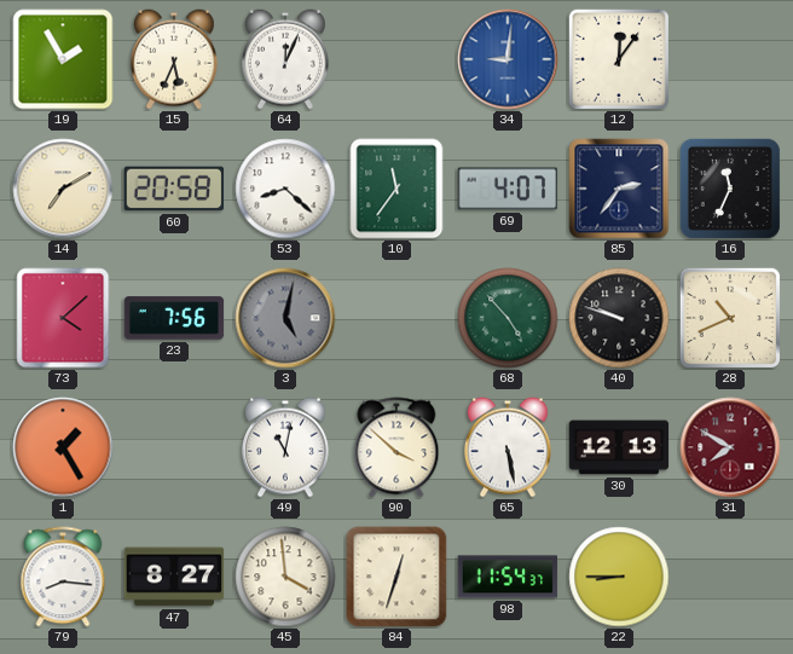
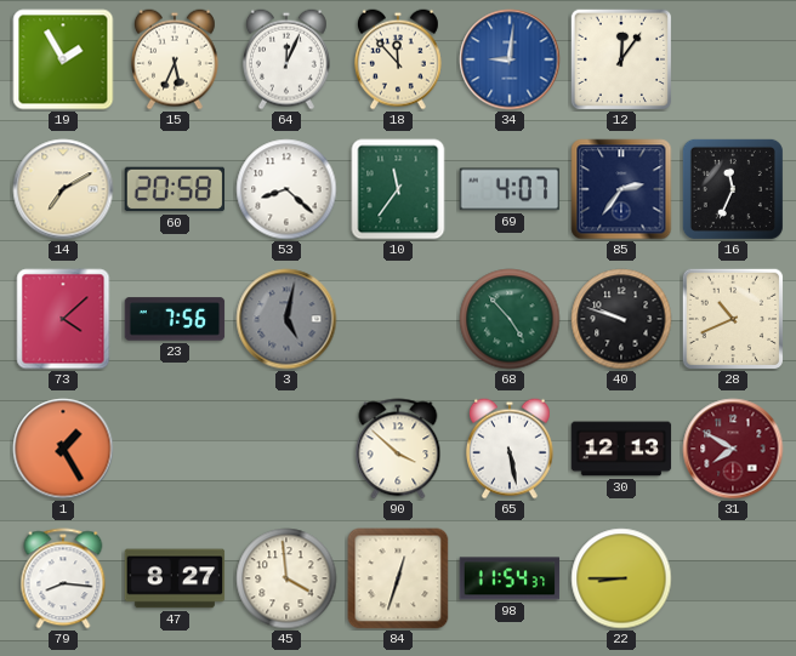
18: none -> 11:53 (398, 59)
49: 11:02 -> none (285, 447)
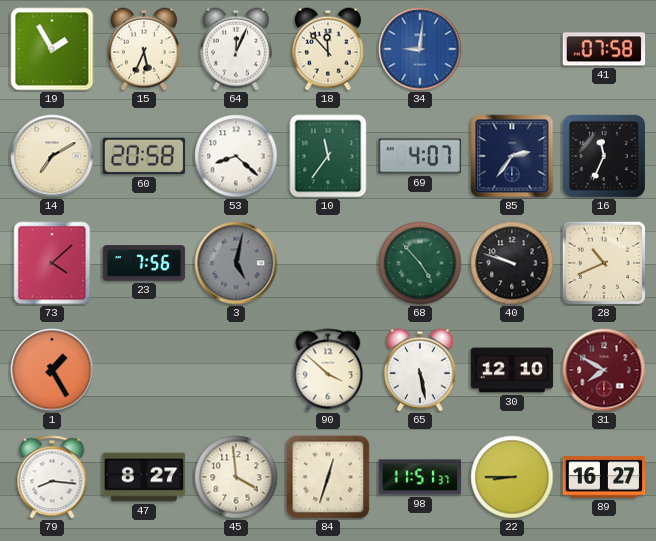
12: 12:06 -> none (621, 58)
41: none -> 07:58 (604, 49)
30: 12:13 -> 12:10 (512, 370)
98: 11:54 -> 11:51 (420, 477)
89: none -> 16:27 (604, 477)
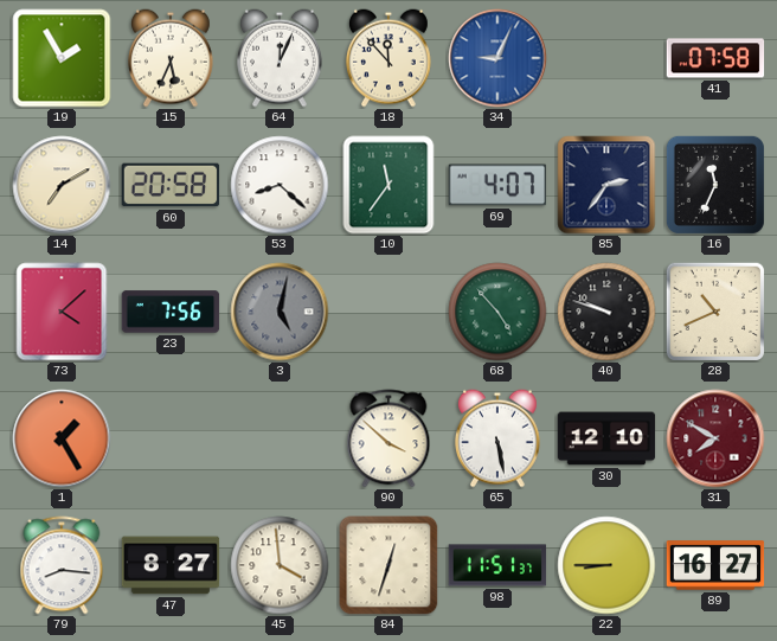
34: 9:01 -> 9:04 (497, 58)
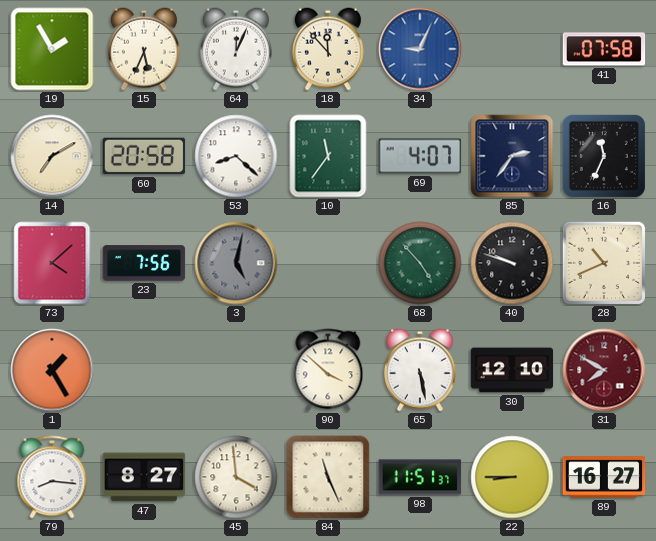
84: 12:33 -> 11:26 (328, 477)
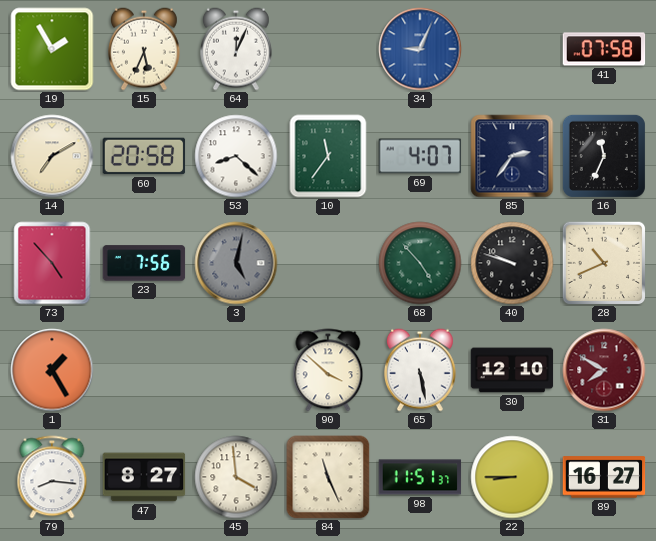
18: 11:53 -> none (328, 49)
73: 4:08 -> 4:53 (52, 263)
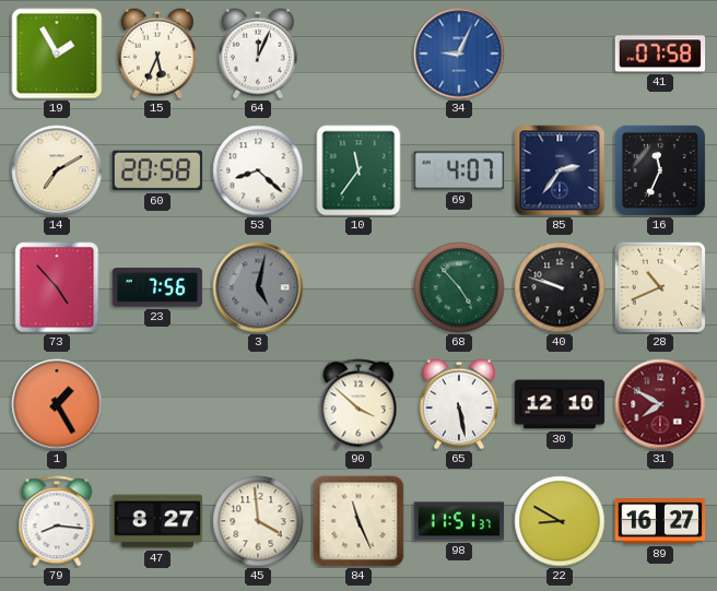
22: 8:45 -> 8:50 (560, 521)
